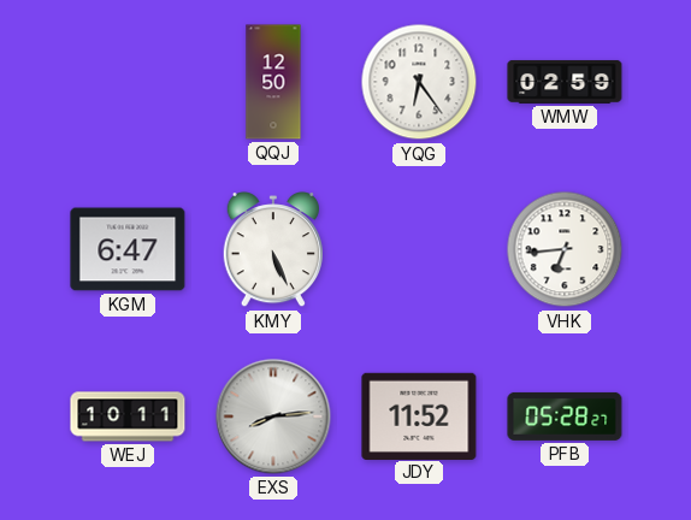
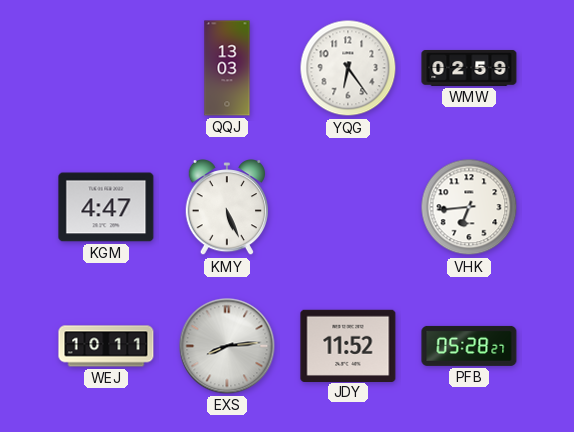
QQJ: 12:50 -> 13:03 (227, 68)
KGM: 6:47 -> 4:47 (106, 207)
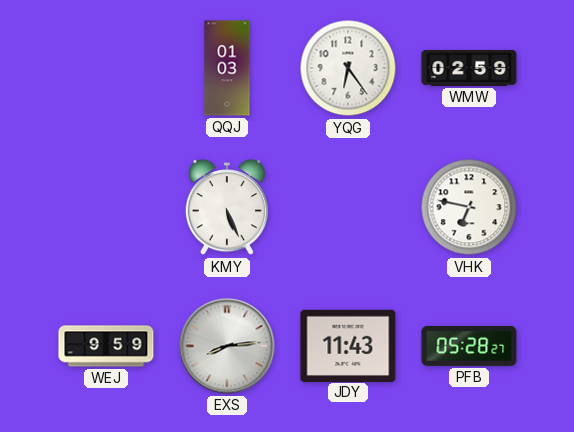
QQJ: 13:03 -> 01:03 (227, 68)
KGM: 4:47 -> none (106, 207)
VHK: 6:44 -> 6:47 (469, 207)
WEJ: 10:11 -> 9:59 (106, 346)
JDY: 11:52 -> 11:43 (348, 345)
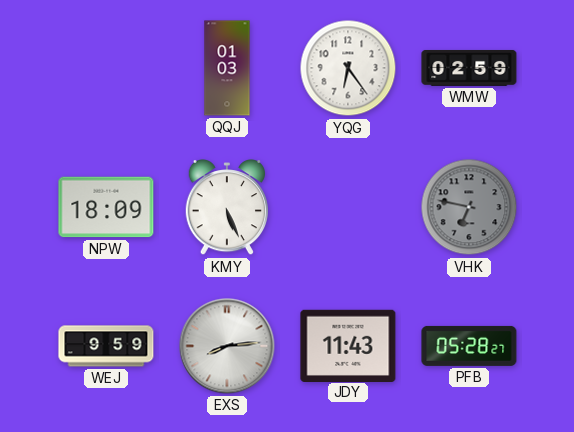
NPW: none -> 18:09 (106, 207)
VHK dial: white -> grey (469, 207)
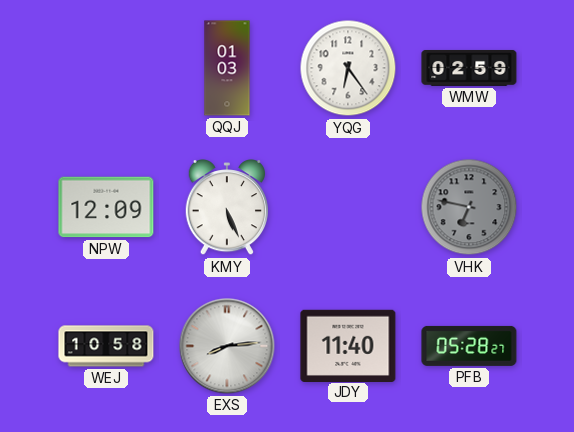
NPW: 18:09 -> 12:09 (106, 207)
WEJ: 9:59 -> 10:58 (106, 346)
JDY: 11:43 -> 11:40 (348, 345)
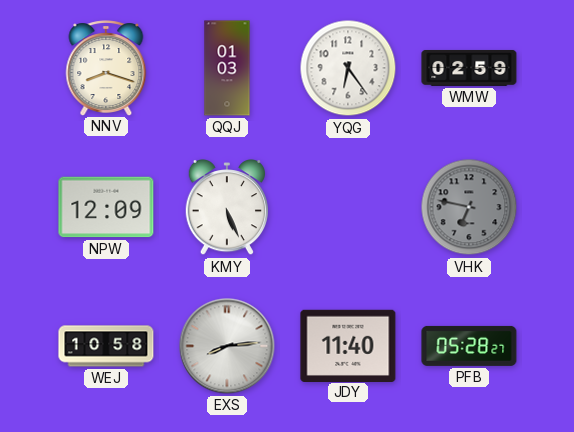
NNV: none -> 8:18 (106, 68)
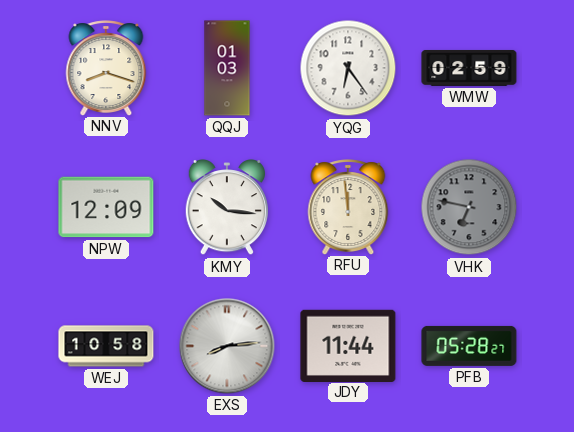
KMY: 5:26 -> 10:16 (226, 207)
RFU: none -> 11:59 (348, 207)
JDY: 11:40 -> 11:44 (348, 345)
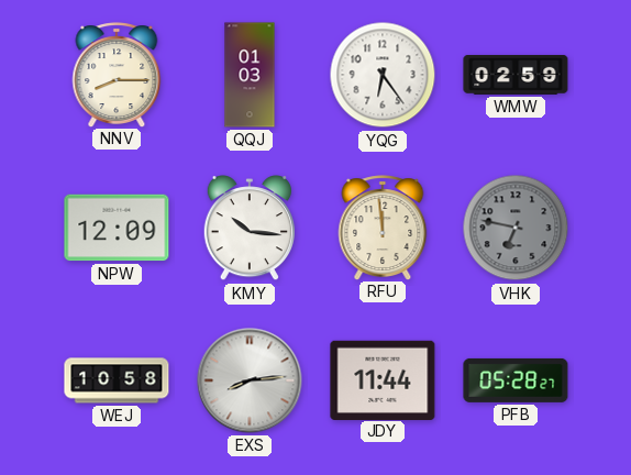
NNV: 8:18 -> 8:15 (117, 75)
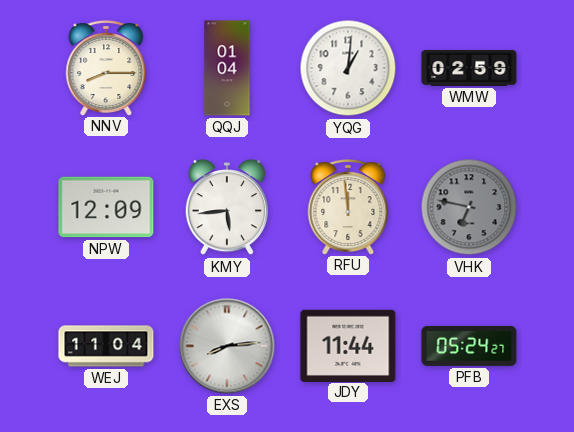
QQJ: 01:03 -> 01:04 (227, 68)
YQG: 6:24 -> 1:01 (348, 68)
KMY: 10:16 -> 5:44 (226, 207)
WEJ: 10:58 -> 11:04 (106, 346)
PFB: 05:28 -> 05:24 (469, 346)
